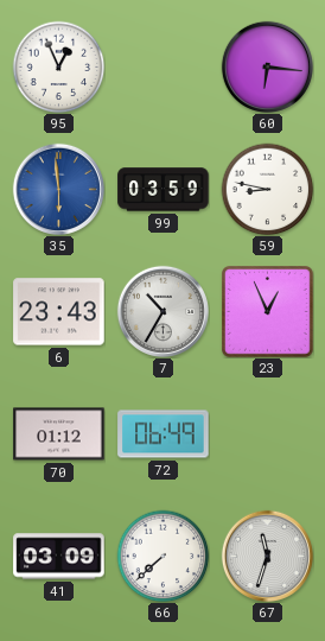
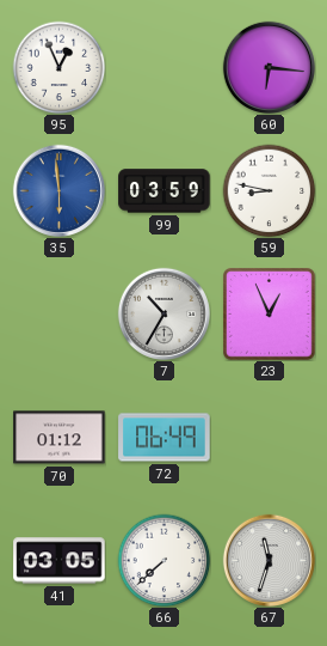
6: 23:43 -> none (59, 312)
41: 03:09 -> 03:05 (60, 561)
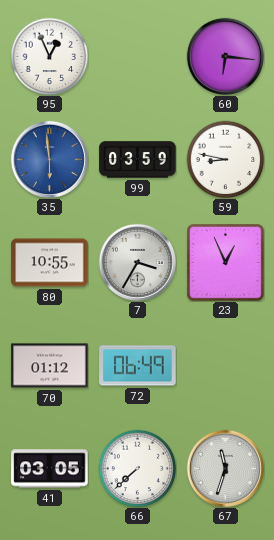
80: none -> 10:55 (50, 263)
7: 10:35 -> 3:35 (137, 262)
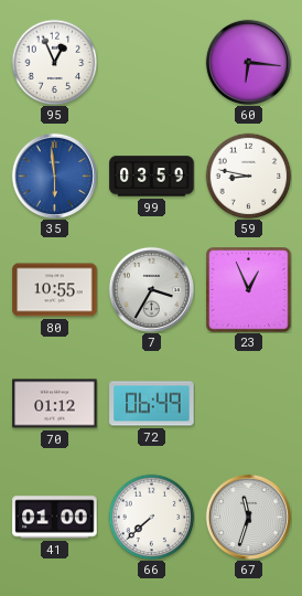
41: 03:05 -> 01:00 (55, 518)
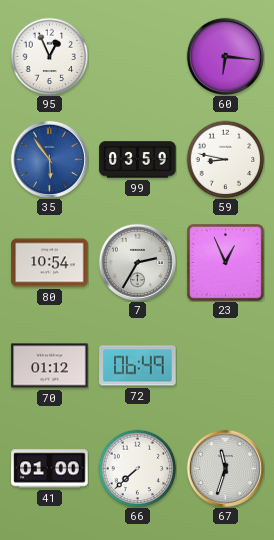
35: 5:59 -> 5:54 (49, 159)
80: 10:55 -> 10:54 (50, 263)
7: 3:35 -> 2:35 (137, 262)
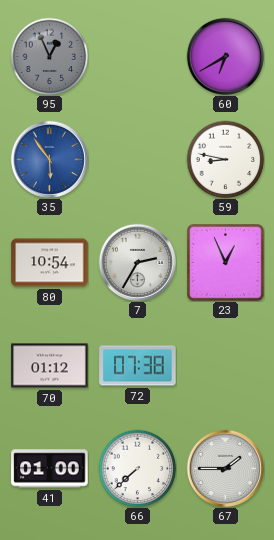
95 dial: white -> grey (49, 56)
60: 6:16 -> 6:40 (225, 56)
99: 03:59 -> none (138, 160)
72: 06:49 -> 07:38 (138, 366)
67: 11:33 -> 1:45 (225, 468)
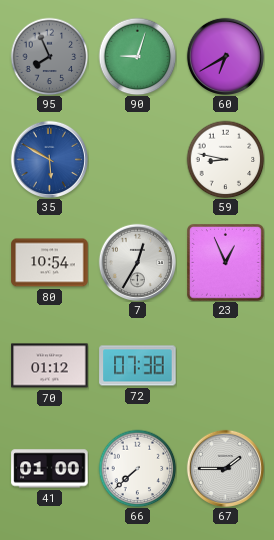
95: 12:56 -> 7:56 (49, 56)
90: none -> 9:03 (137, 56)
35: 5:54 -> 5:50 (49, 159)
7: 2:35 -> 12:35 (137, 262)
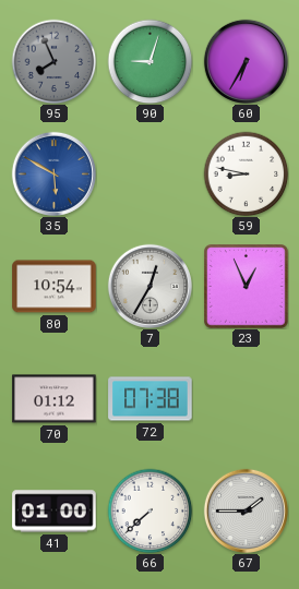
60: 6:40 -> 6:35 (246, 61)
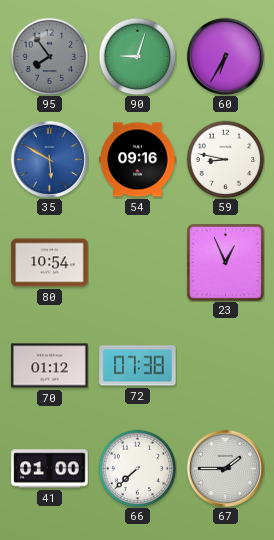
95: 7:56 -> 7:54 (49, 56)
54: none -> 09:16 (138, 160)
7: 12:35 -> none (149, 286)
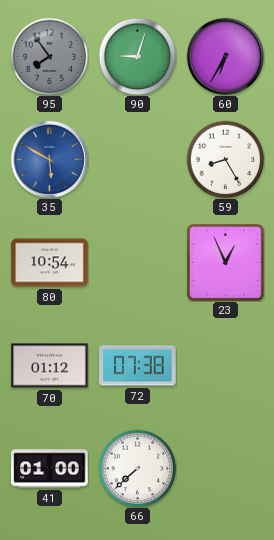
54: 09:16 -> none (138, 160)
59: 8:47 -> 8:25 (225, 159)
67: 1:45 -> none (225, 468)
